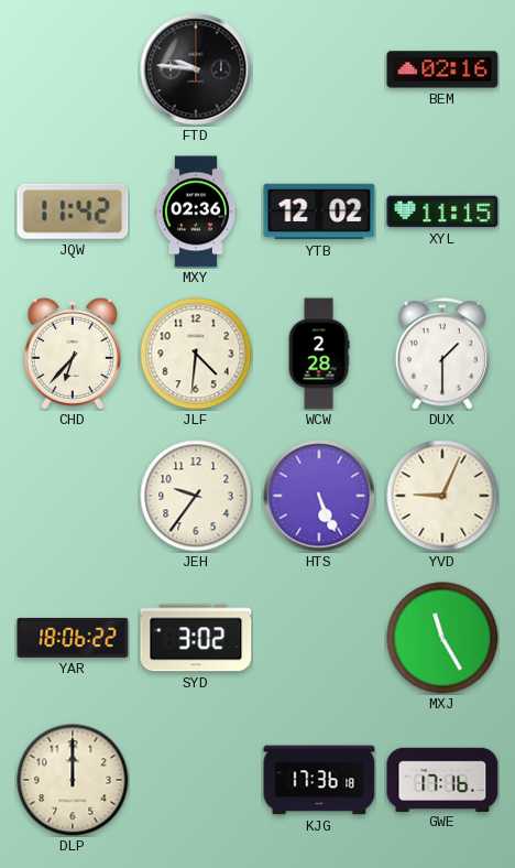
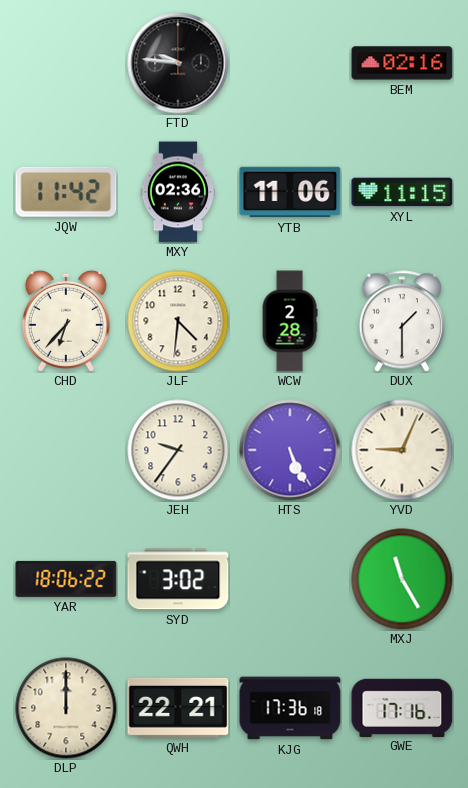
YTB: 12:02 -> 11:06 (290, 192)
QWH: none -> 22:21 (178, 708)
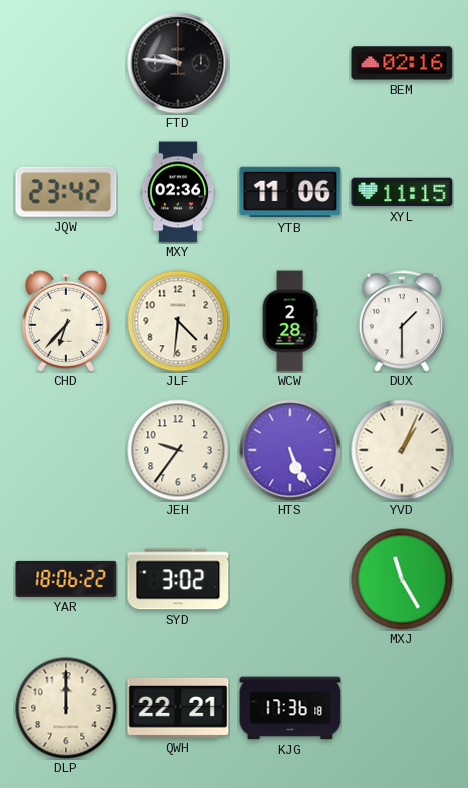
JQW: 11:42 -> 23:42 (66, 192)
YVD: 9:04 -> 1:04 (402, 450)
GWE: 17:16 -> none (402, 707)
